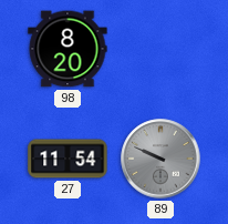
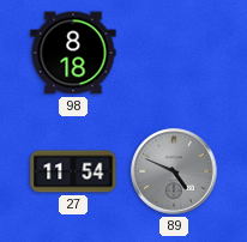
98: 8:20 -> 8:18 (73, 53)
89: 9:49 -> 4:49 (174, 171)
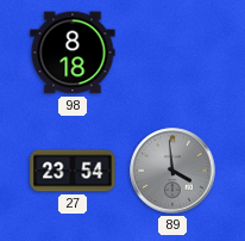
27: 11:54 -> 23:54 (73, 171)
89: 4:49 -> 3:59 (172, 171)
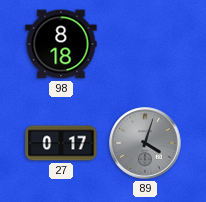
27: 23:54 -> 0:17 (61, 143)
89: 3:59 -> 4:03 (145, 143)
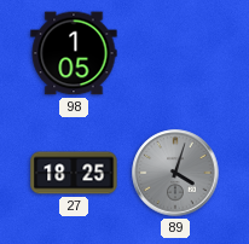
98: 8:18 -> 1:05 (74, 53)
27: 0:17 -> 18:25 (74, 173)
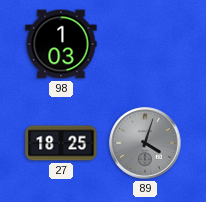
98: 1:05 -> 1:03 (61, 44)
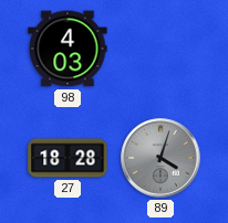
98: 1:03 -> 4:03 (68, 49)
27: 18:25 -> 18:28 (68, 158)
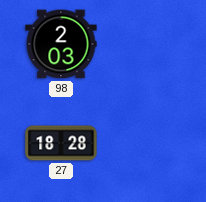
98: 4:03 -> 2:03 (61, 44)
89: 4:03 -> none (160, 158)
